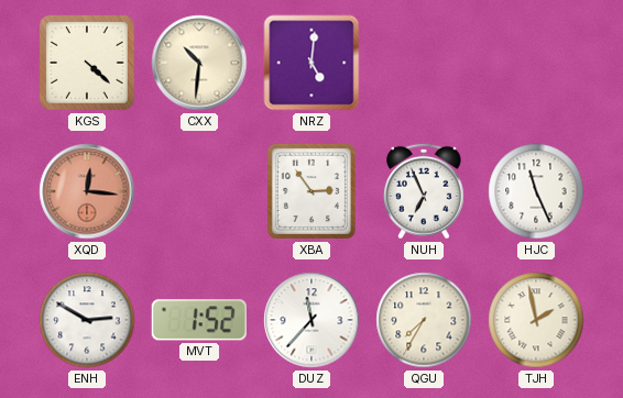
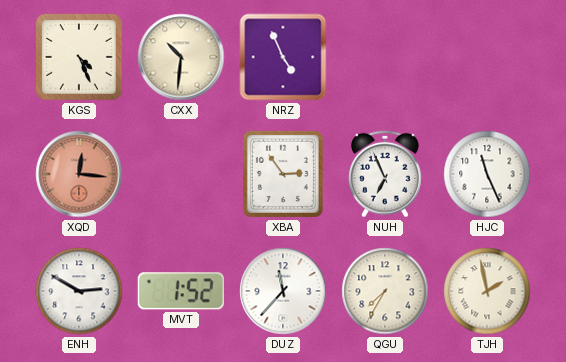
KGS: 4:22 -> 4:26 (79, 57)
NRZ: 5:01 -> 4:56 (283, 57)
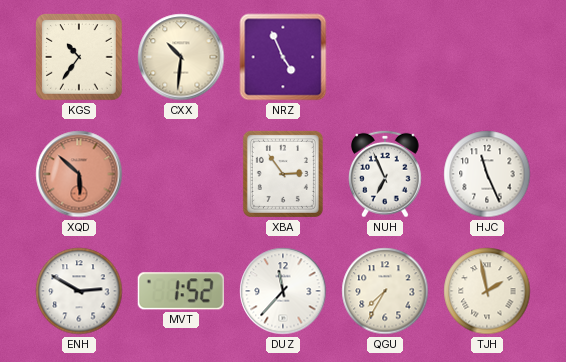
KGS: 4:26 -> 10:36 (79, 57)
XQD: 12:16 -> 5:52 (79, 174)
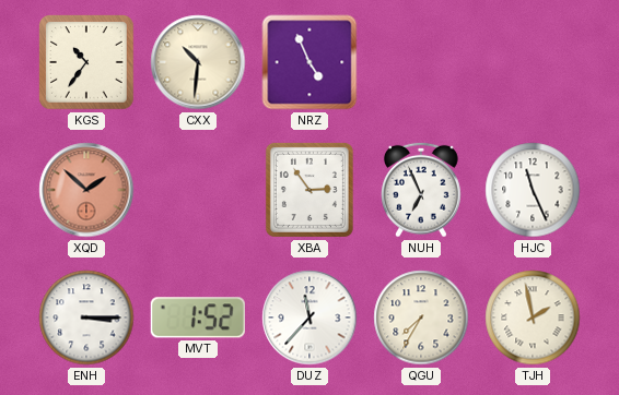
XQD: 5:52 -> 1:52 (86, 190)
ENH: 2:50 -> 3:15 (86, 318)
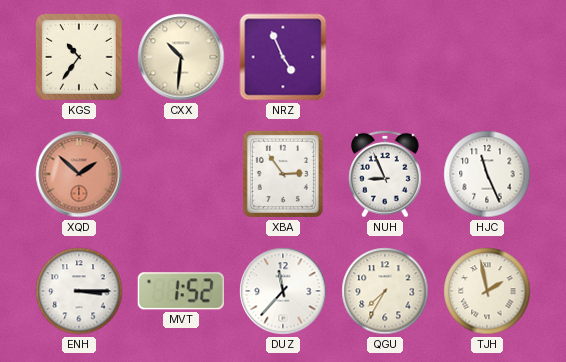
NUH: 6:56 -> 8:56 (386, 174)
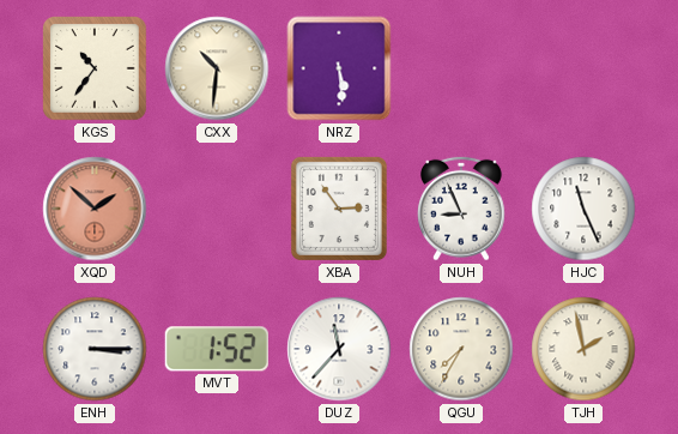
NRZ: 4:56 -> 5:29 (339, 68)
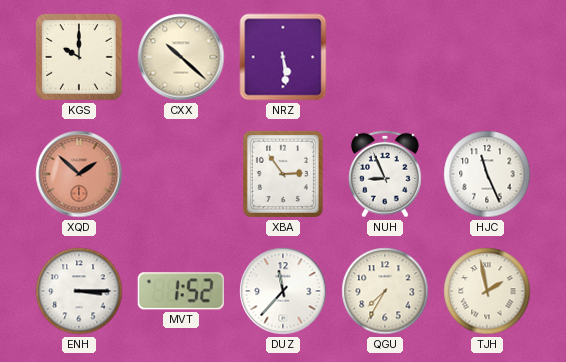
KGS: 10:36 -> 10:00 (79, 57)
CXX: 10:31 -> 10:22 (181, 57)
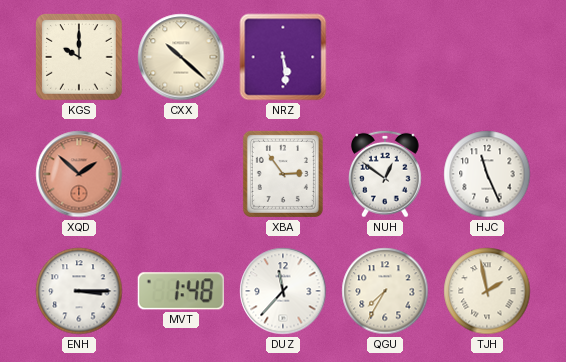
NUH: 8:56 -> 12:51 (386, 174)
MVT: 1:52 -> 1:48 (181, 291)
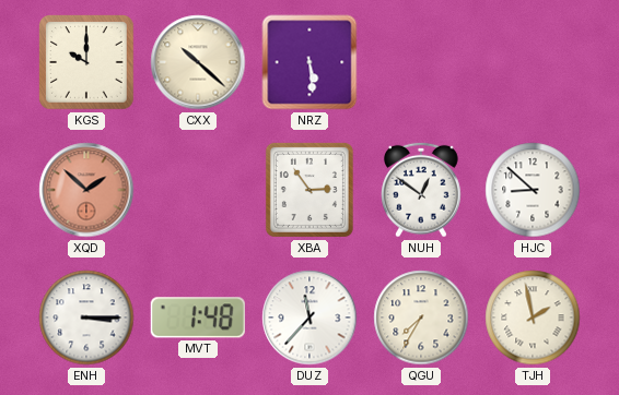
HJC: 11:26 -> 8:52 (533, 190)
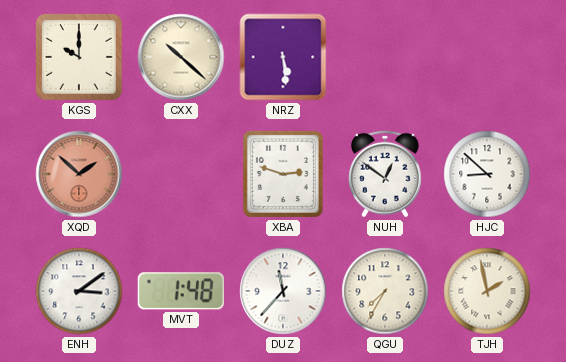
XBA: 2:54 -> 2:48 (283, 174)
ENH: 3:15 -> 3:09 (79, 291)
